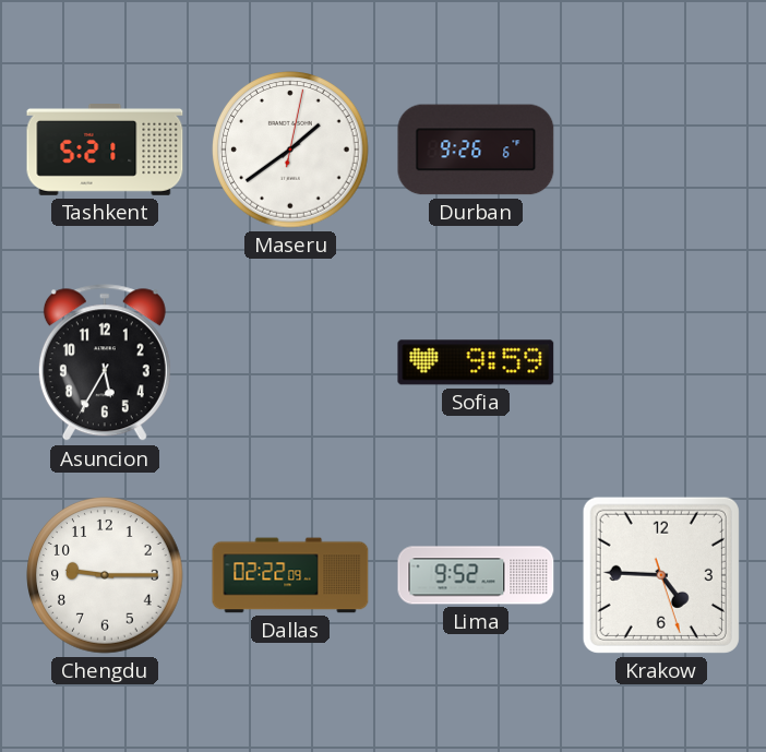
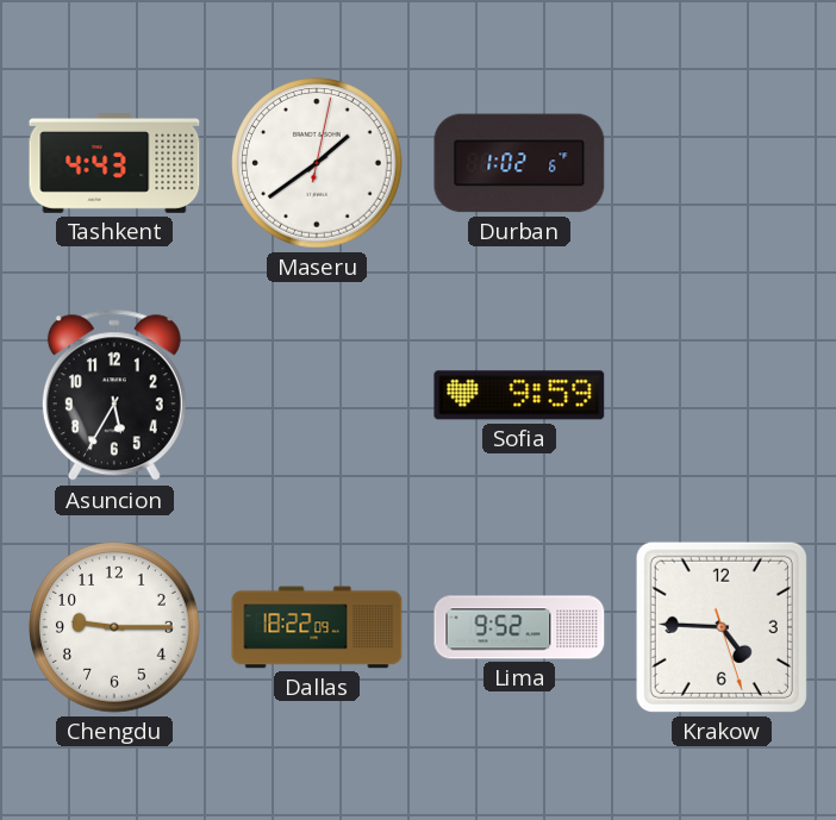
Tashkent: 5:21 -> 4:43 (114, 164)
Durban: 9:26 -> 1:02 (519, 163)
Dallas: 02:22 -> 18:22 (317, 627)
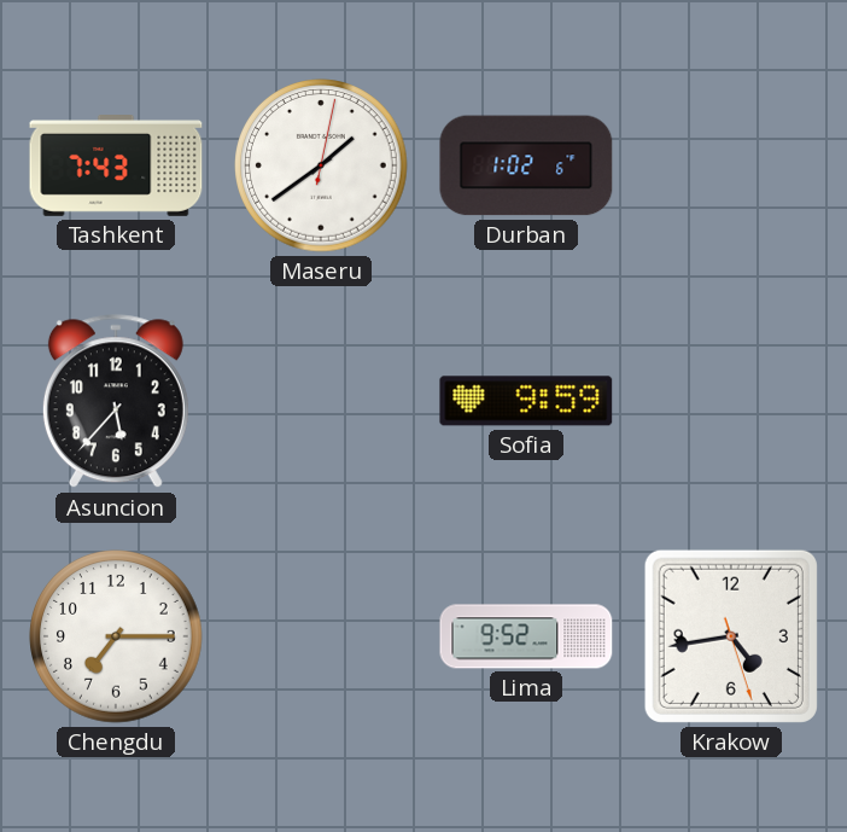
Tashkent: 4:43 -> 7:43 (116, 167)
Asuncion: 5:35 -> 5:37 (116, 402)
Chengdu: 9:15 -> 7:15 (116, 636)
Dallas: 18:22 -> none (317, 627)
Krakow: 4:45 -> 4:43 (731, 636)
